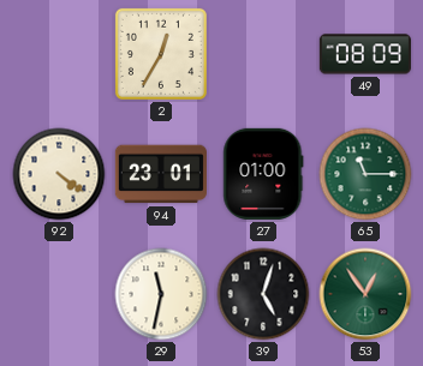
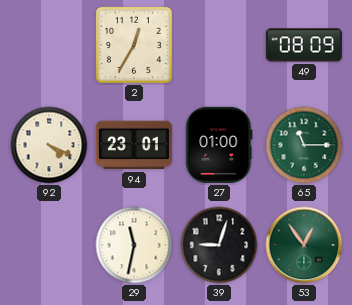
92: 4:21 -> 4:19 (49, 145)
39: 5:03 -> 9:03 (219, 245)
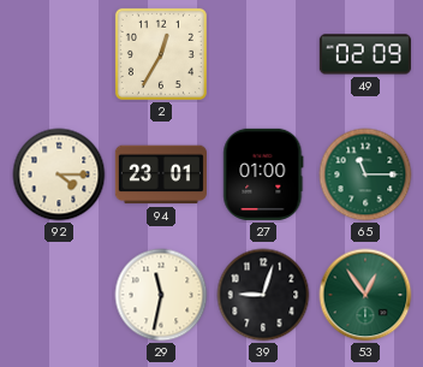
49: 08:09 -> 02:09 (365, 54)
92: 4:19 -> 4:15 (59, 174)
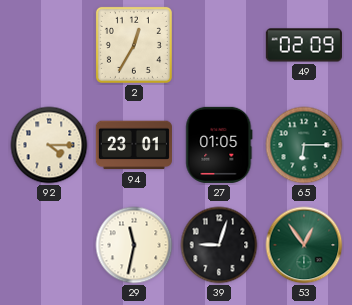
27: 01:00 -> 01:05 (219, 145)
65: 11:15 -> 6:15 (304, 145)
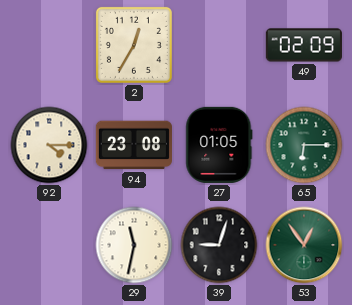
94: 23:01 -> 23:08 (134, 145)
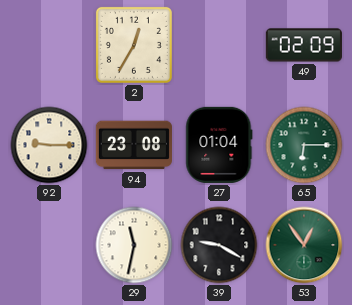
92: 4:15 -> 9:15 (49, 145)
27: 01:05 -> 01:04 (219, 145)
39: 9:03 -> 9:20 (219, 245)
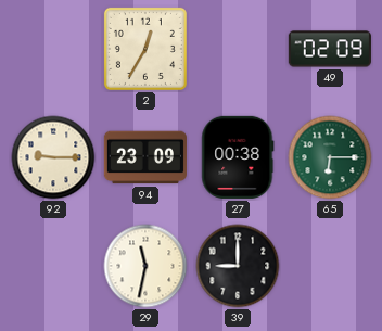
94: 23:08 -> 23:09 (145, 157)
27: 01:04 -> 00:38 (238, 157)
39: 9:20 -> 9:00 (238, 266)
53: 12:54 -> none (304, 245)
